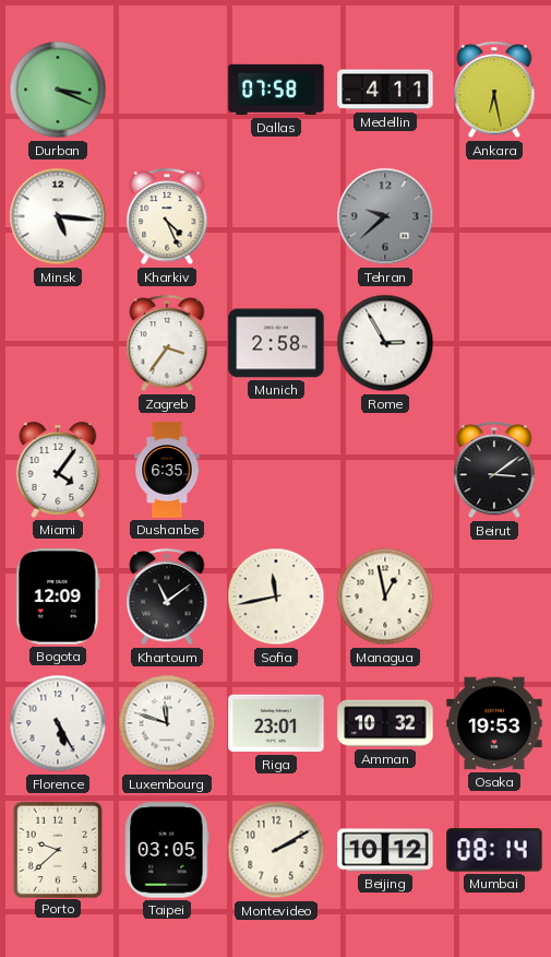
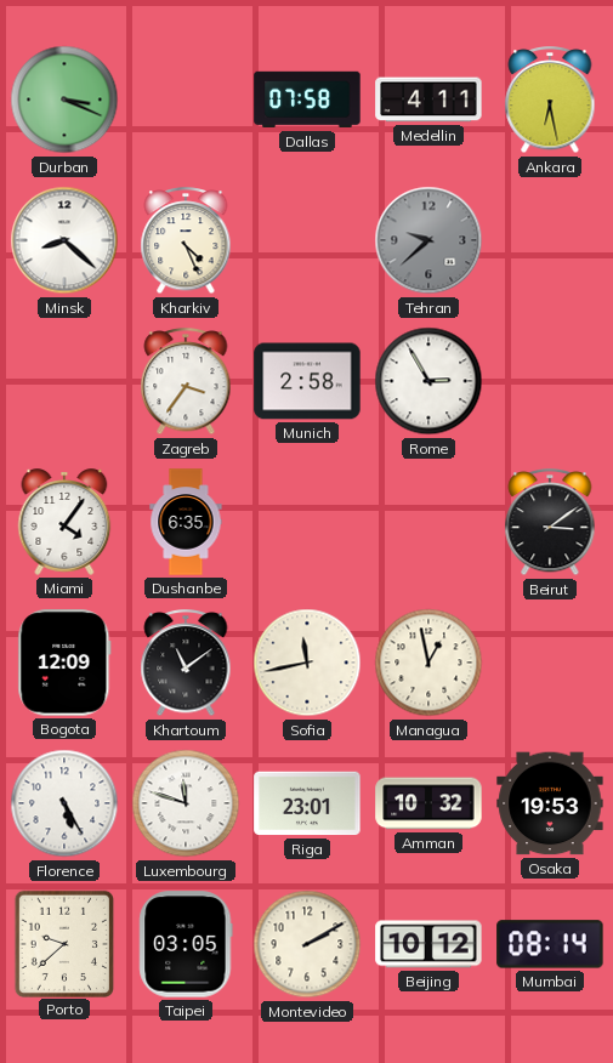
Minsk: 5:16 -> 8:22 (64, 240)
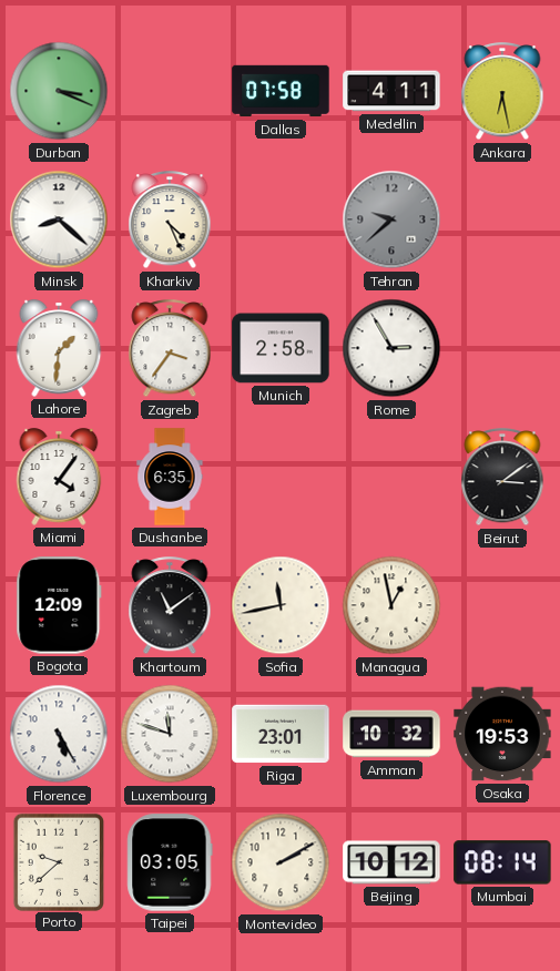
Lahore: none -> 1:31 (59, 348)
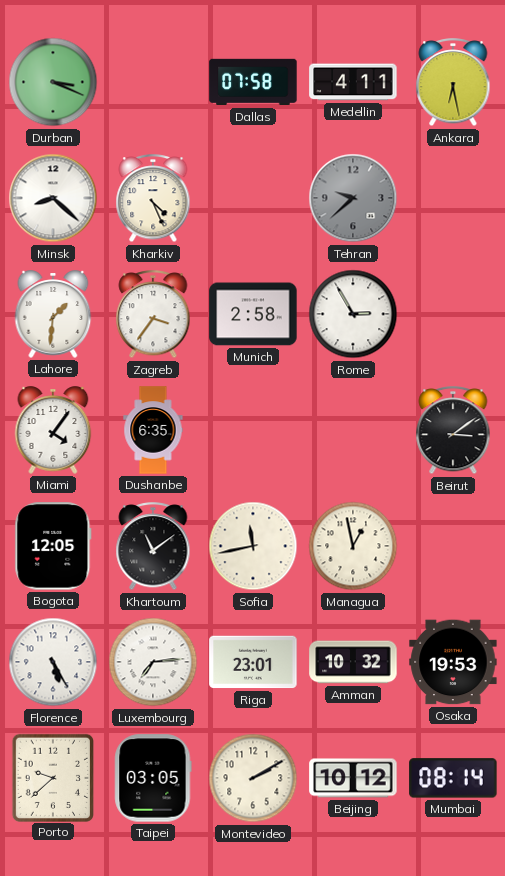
Bogota: 12:09 -> 12:05 (53, 546)
Luxembourg: 11:48 -> 7:14 (153, 662)
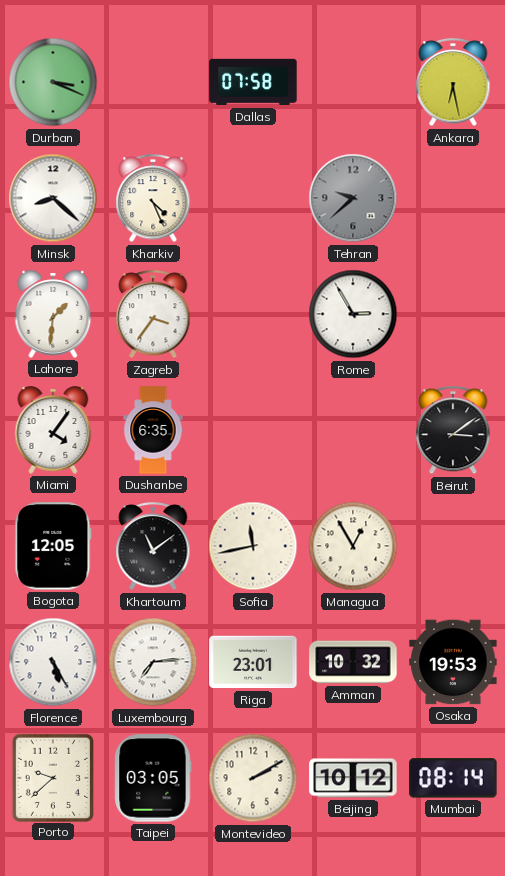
Medellin: 4:11 -> none (353, 82)
Munich: 2:58 -> none (253, 314)
Managua: 12:58 -> 12:55 (353, 546)
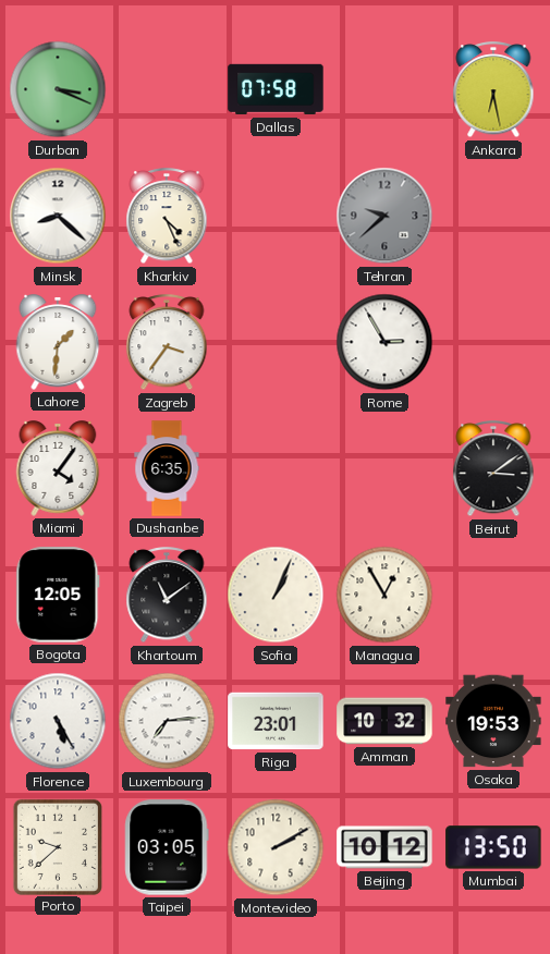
Sofia: 11:43 -> 1:04 (276, 595)
Mumbai: 08:14 -> 13:50 (493, 847)
